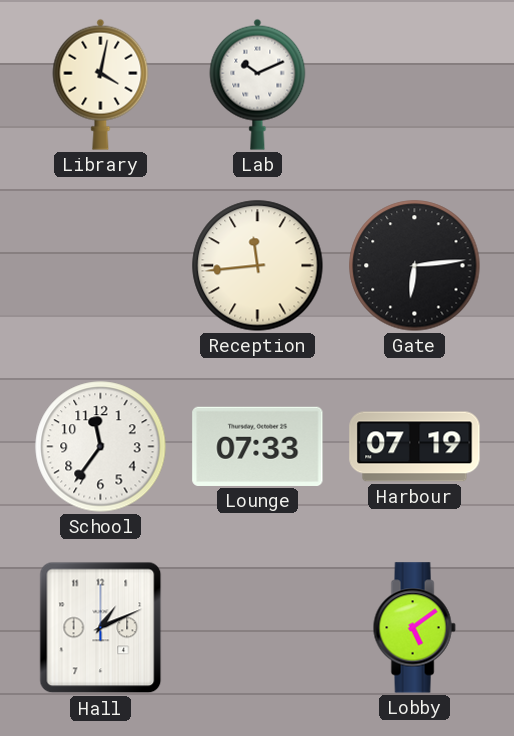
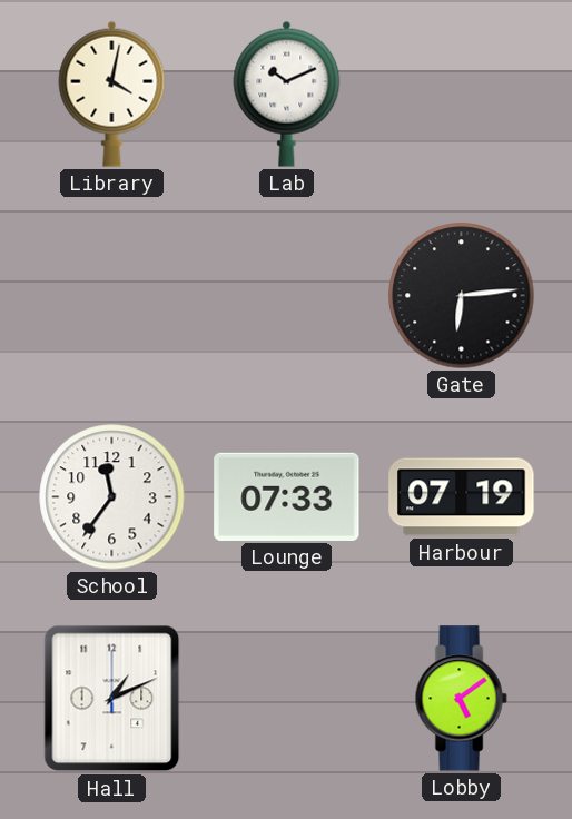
Reception: 11:44 -> none (258, 266)
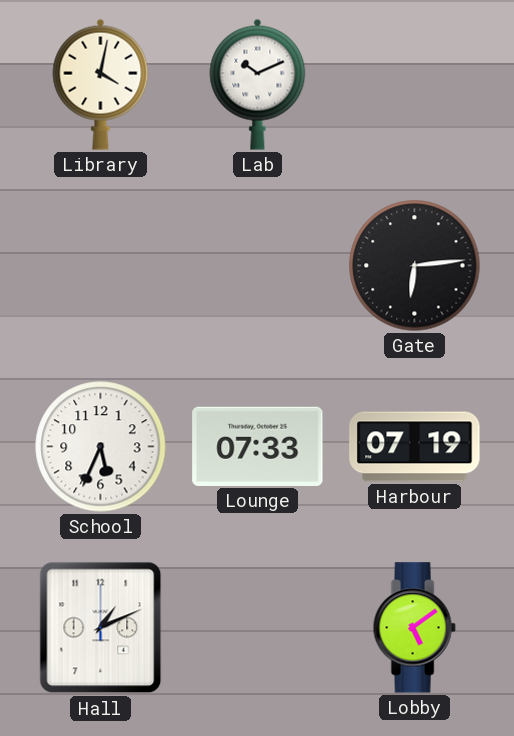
School: 11:36 -> 5:34 (101, 447)
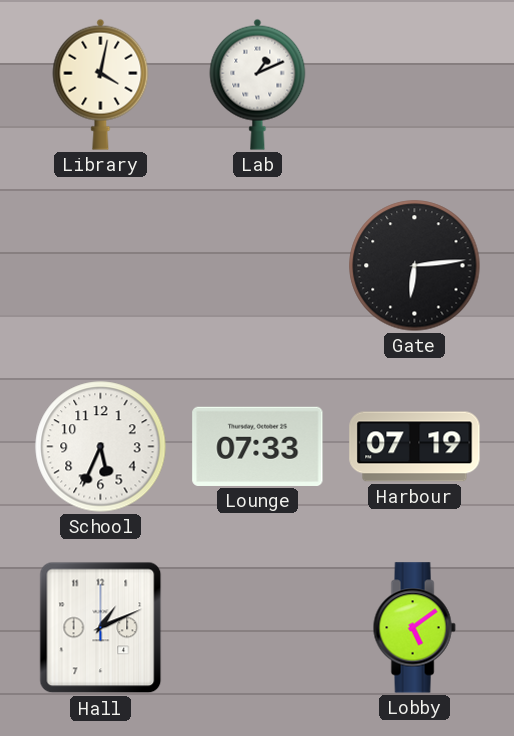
Lab: 10:11 -> 1:11 (258, 84)
